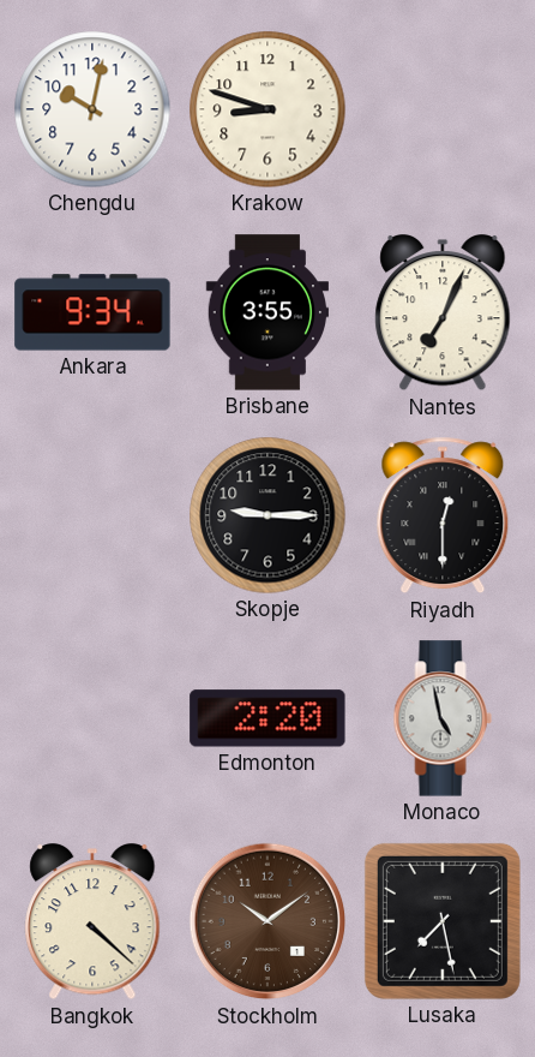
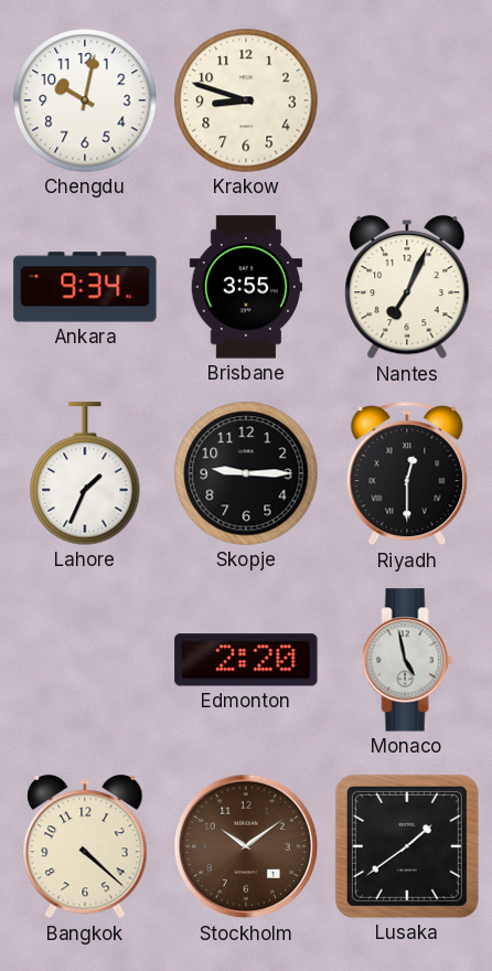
Lahore: none -> 1:34 (85, 473)
Lusaka: 7:28 -> 1:39 (407, 846)
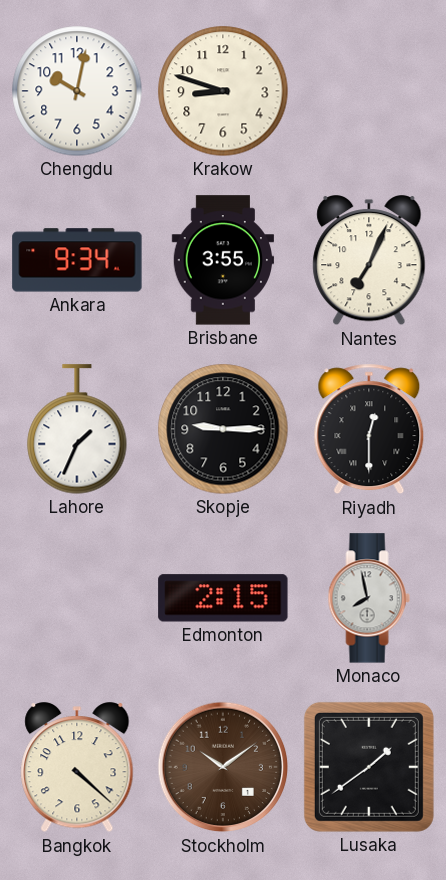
Edmonton: 2:20 -> 2:15 (223, 598)
Monaco: 4:58 -> 7:58 (369, 598)
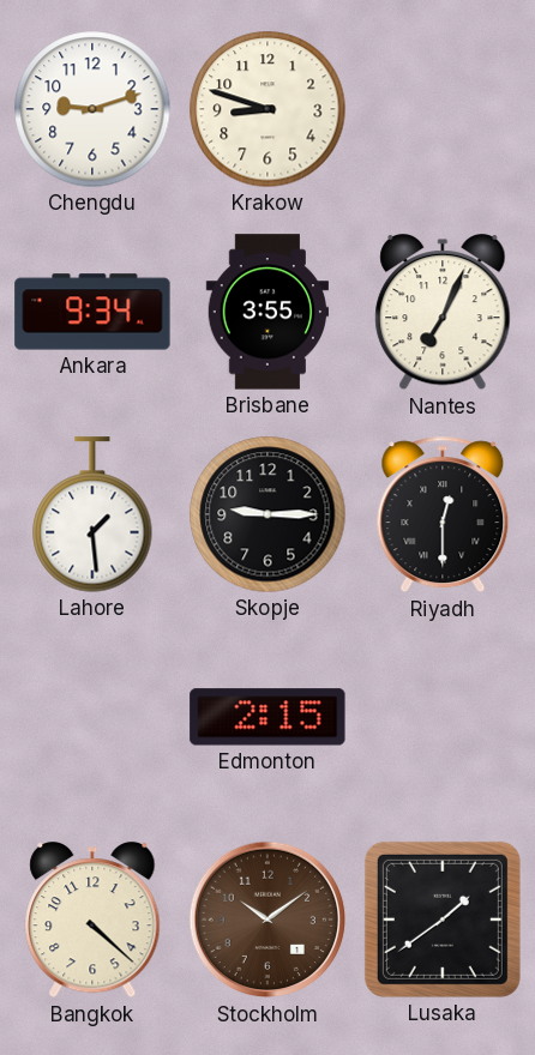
Chengdu: 10:02 -> 9:12 (92, 109)
Lahore: 1:34 -> 1:29 (92, 514)
Monaco: 7:58 -> none (369, 598)
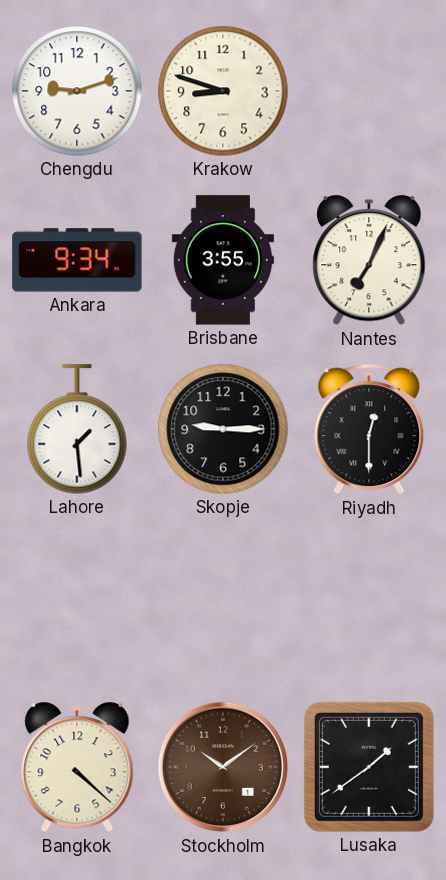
Edmonton: 2:15 -> none (267, 717)
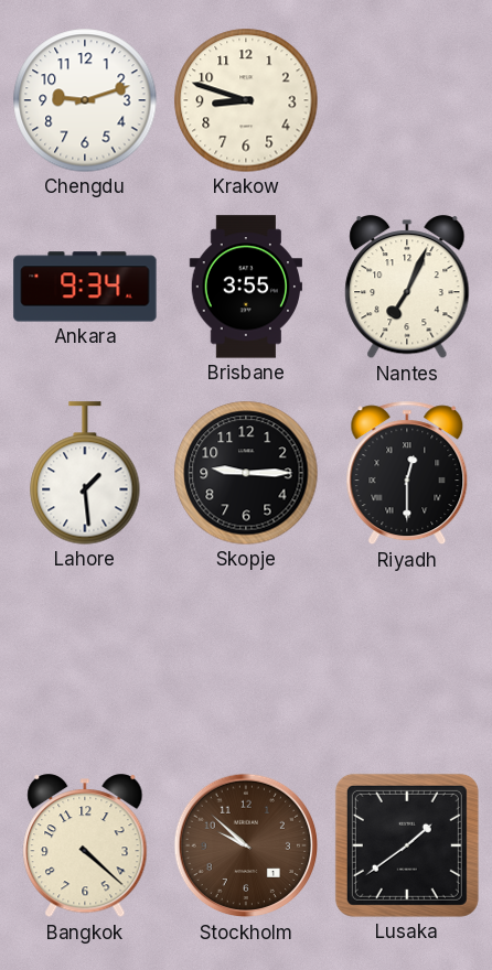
Stockholm: 10:09 -> 9:52 (246, 845)
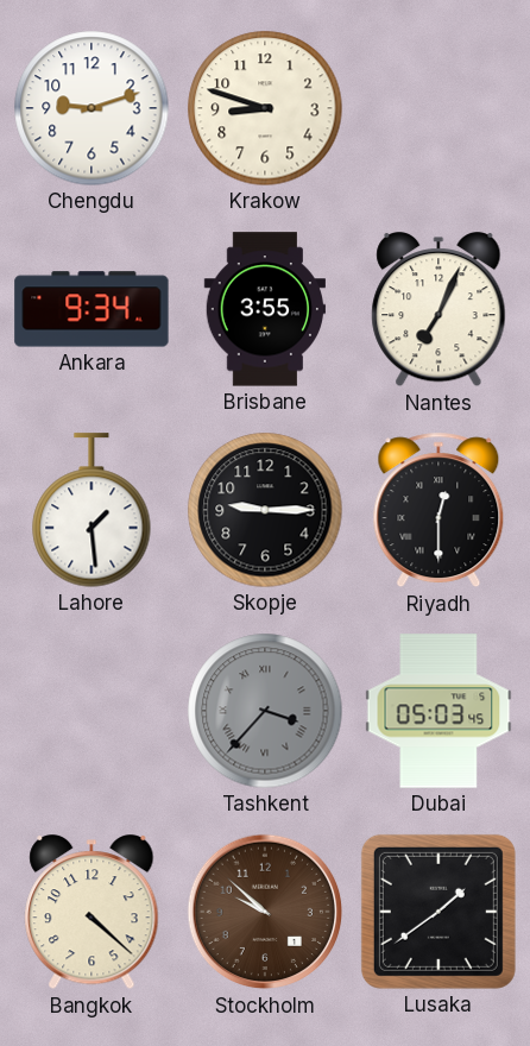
Tashkent: none -> 3:37 (265, 711)
Dubai: none -> 05:03 (438, 711)
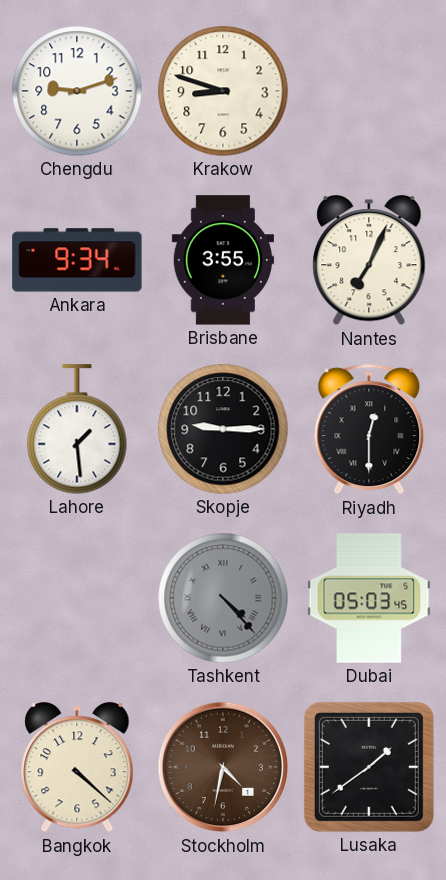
Tashkent: 3:37 -> 4:23 (223, 598)
Stockholm: 9:52 -> 4:32 (223, 767)
